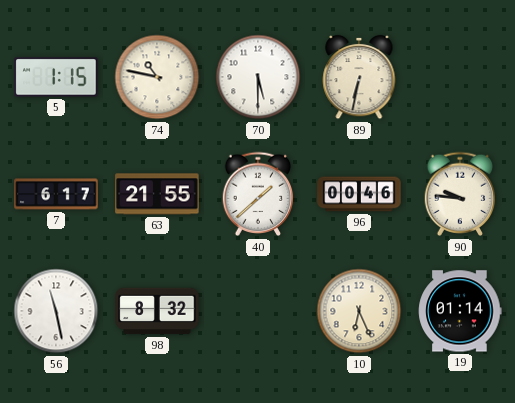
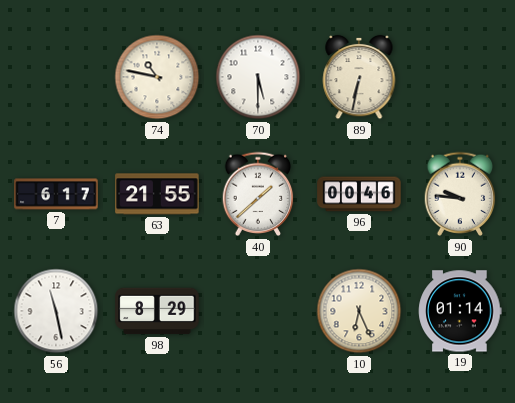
5: 1:15 -> none (56, 77)
98: 8:32 -> 8:29 (157, 311)
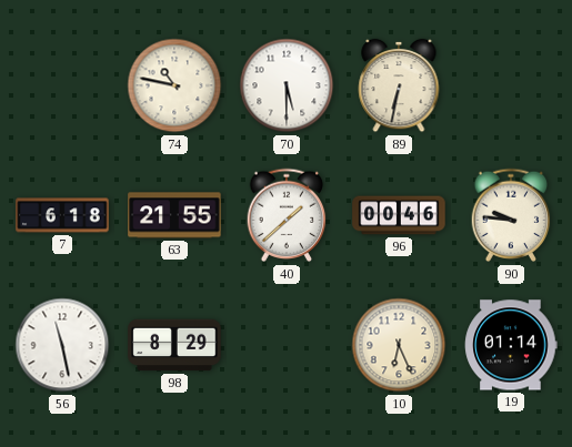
7: 6:17 -> 6:18 (62, 215)
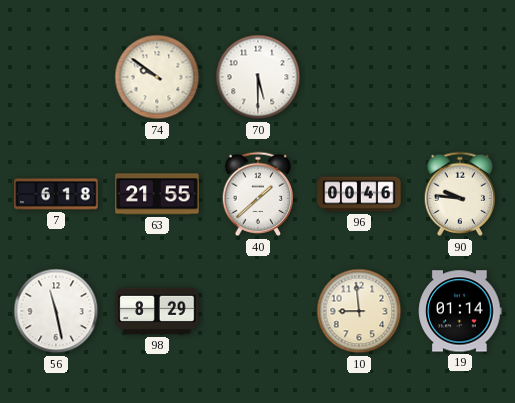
74: 10:47 -> 9:51 (157, 77)
89: 6:32 -> none (399, 85)
10: 6:26 -> 8:59 (359, 311)
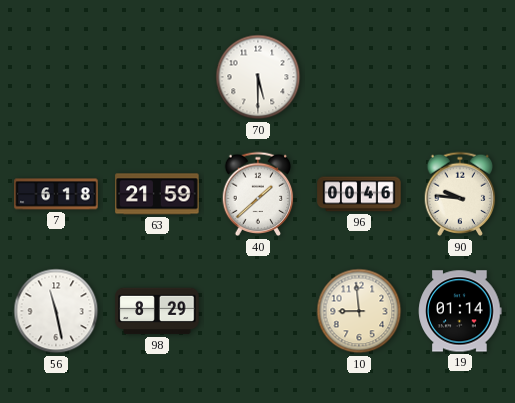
74: 9:51 -> none (157, 77)
63: 21:55 -> 21:59 (157, 194)
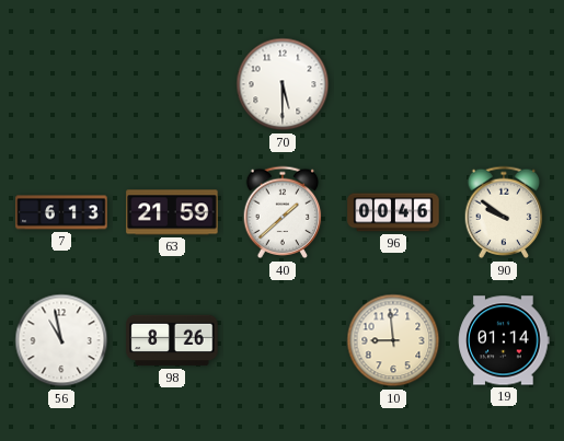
7: 6:18 -> 6:13 (61, 212)
90: 9:46 -> 9:51 (504, 212)
56: 11:28 -> 10:58 (61, 340)
98: 8:29 -> 8:26 (172, 340)
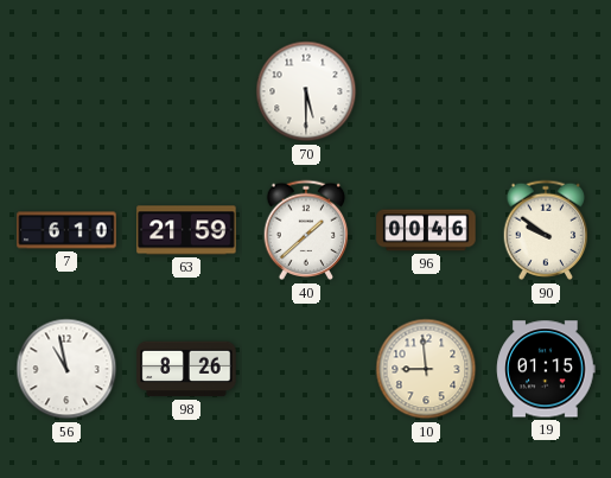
7: 6:13 -> 6:10 (66, 230)
19: 01:14 -> 01:15 (546, 369)
